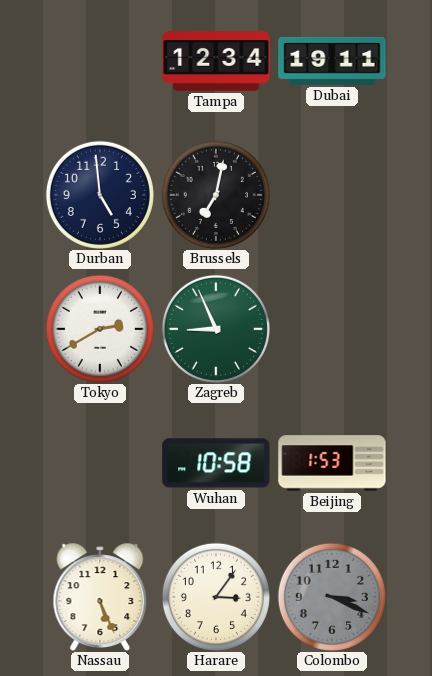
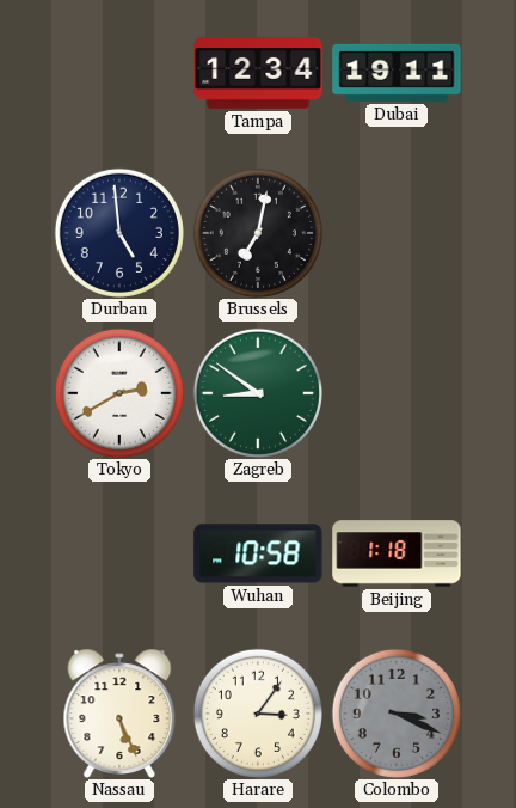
Zagreb: 8:56 -> 8:51 (258, 393)
Beijing: 1:53 -> 1:18 (397, 553)
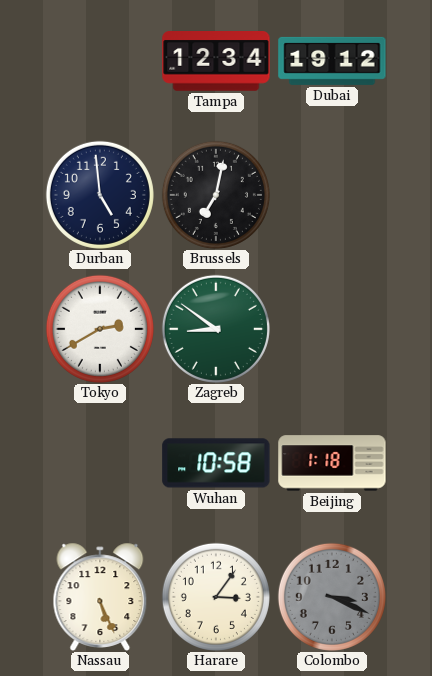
Dubai: 19:11 -> 19:12 (332, 61)
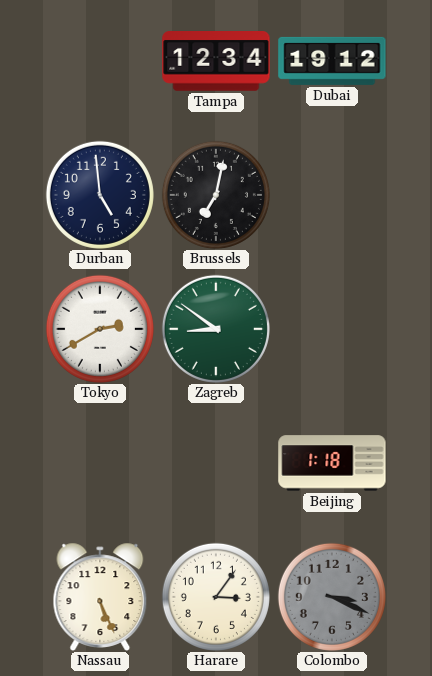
Wuhan: 10:58 -> none (216, 463)
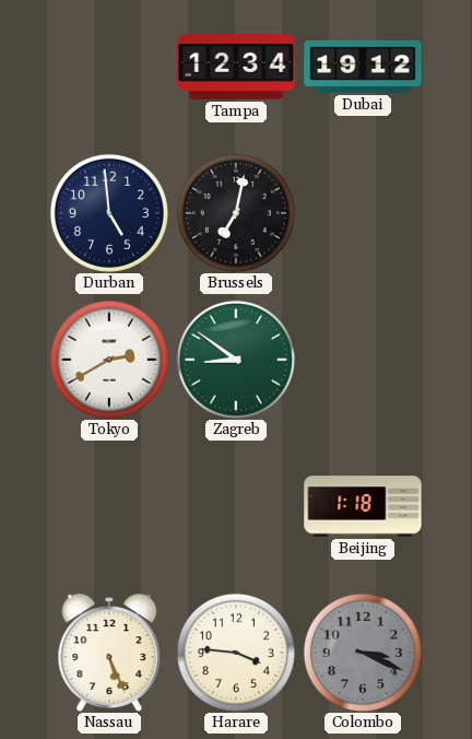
Harare: 3:06 -> 3:46 (236, 653)
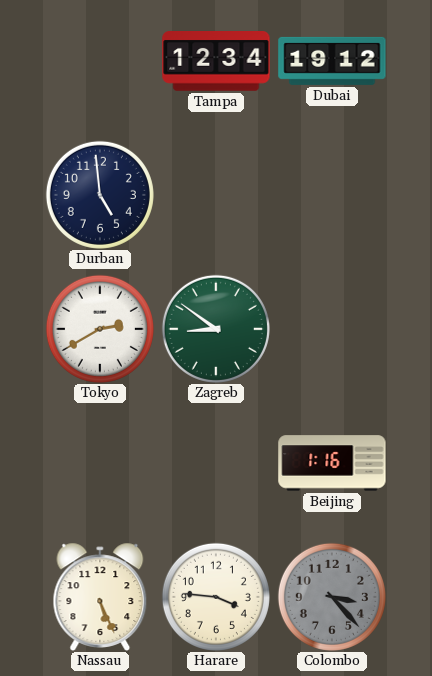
Brussels: 7:02 -> none (236, 213)
Beijing: 1:18 -> 1:16 (332, 463)
Colombo: 3:19 -> 3:23 (332, 597)
